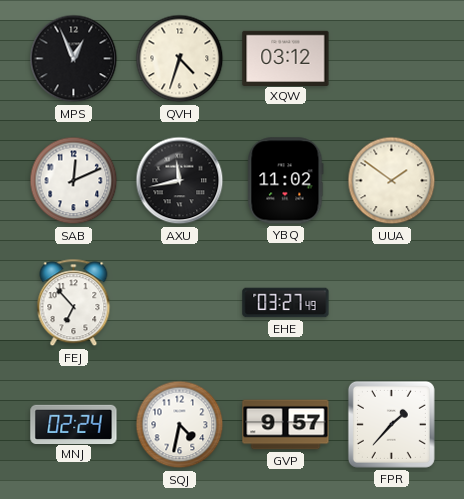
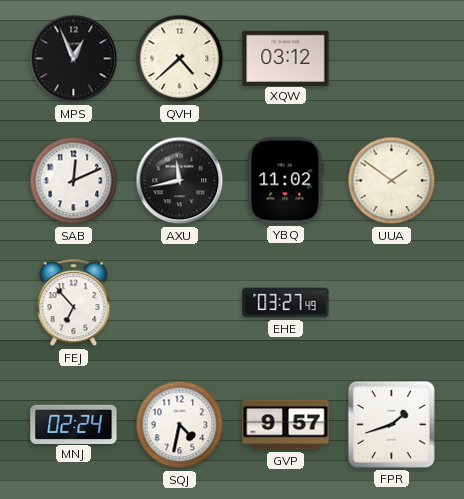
QVH: 4:33 -> 4:38 (180, 59)
FPR: 1:37 -> 1:42 (391, 424)
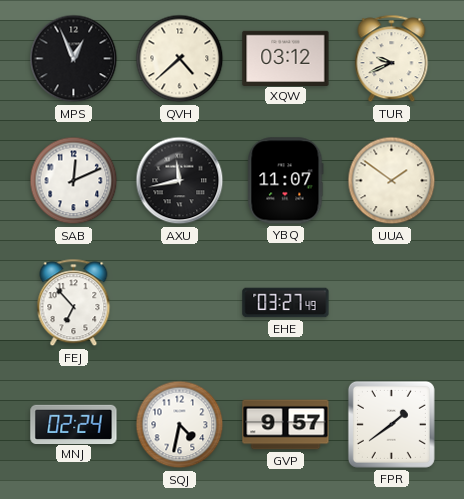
TUR: none -> 9:41 (392, 59)
YBQ: 11:02 -> 11:07 (286, 181)
FPR: 1:42 -> 1:39 (391, 424)
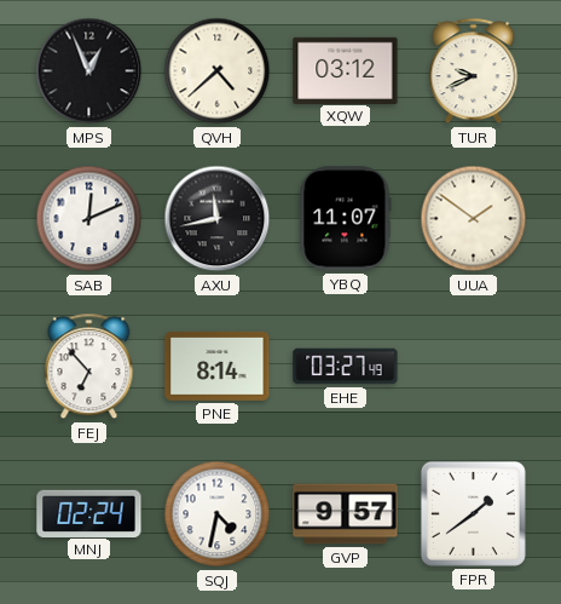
PNE: none -> 8:14 (218, 366)
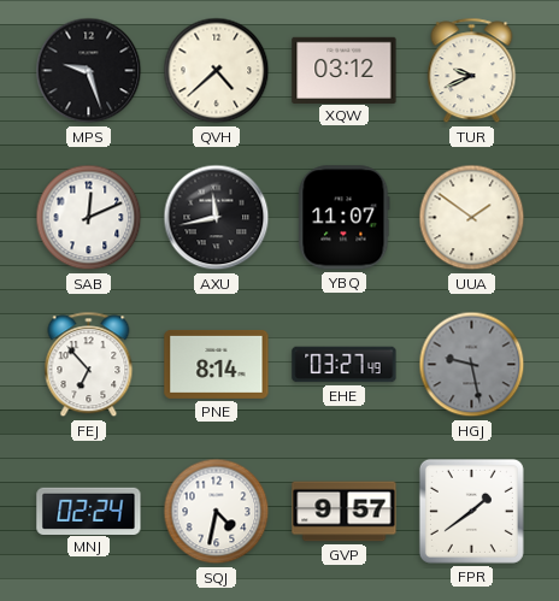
MPS: 12:56 -> 9:27 (89, 71)
HGJ: none -> 9:28 (472, 365)
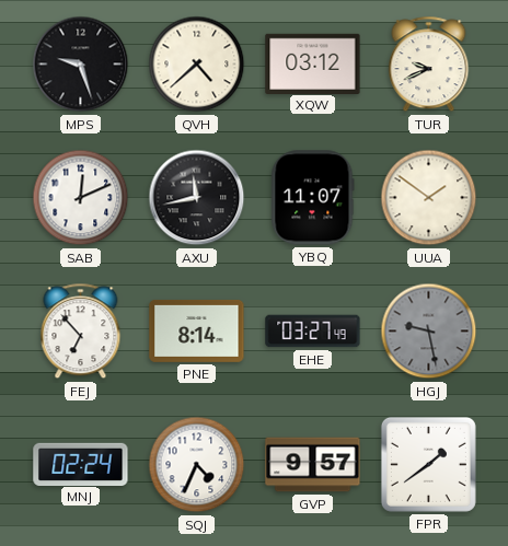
SQJ: 4:32 -> 4:34 (197, 465)
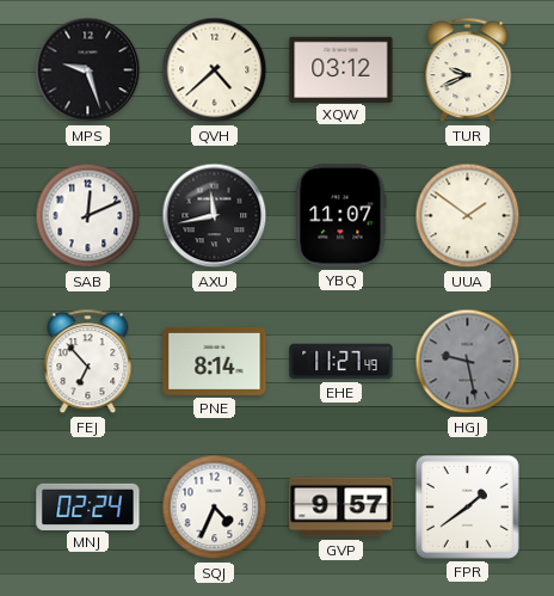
EHE: 03:27 -> 11:27 (341, 362)
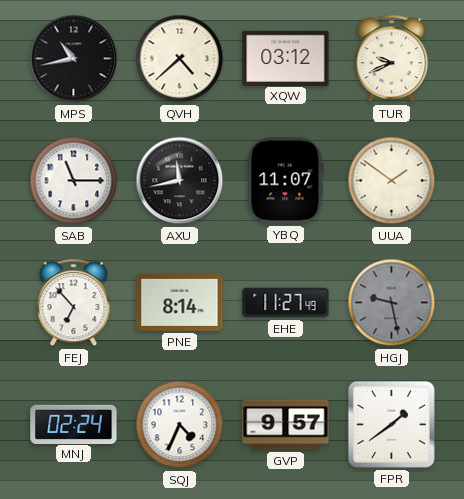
MPS: 9:27 -> 10:43 (74, 59)
SAB: 12:11 -> 11:15 (74, 181)
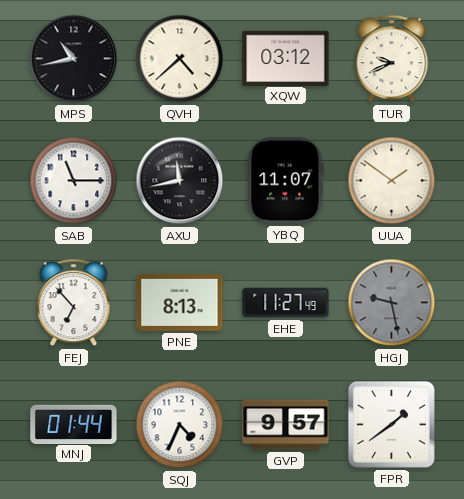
PNE: 8:14 -> 8:13 (180, 302)
MNJ: 02:24 -> 01:44 (74, 424)
